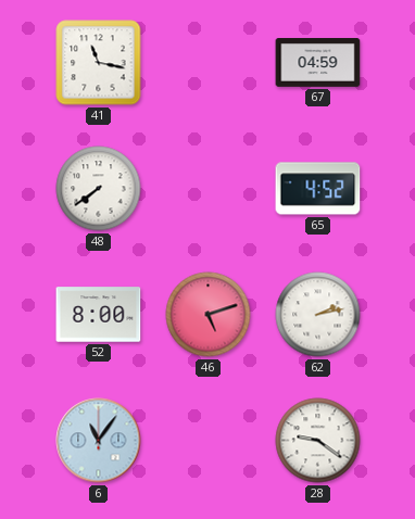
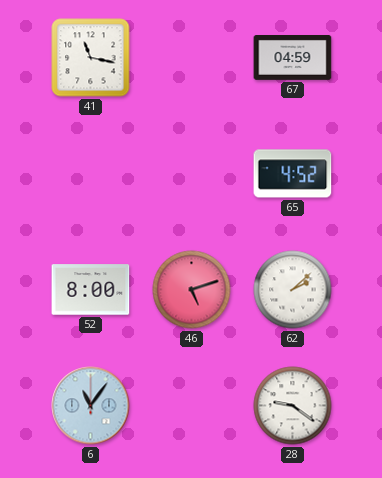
48: 7:39 -> none (99, 189)
62: 2:13 -> 2:08 (293, 290)
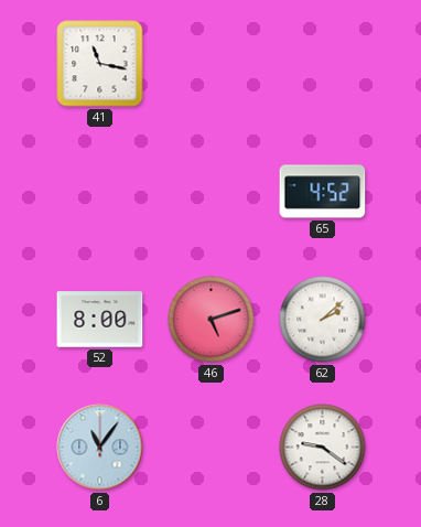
67: 04:59 -> none (293, 58)
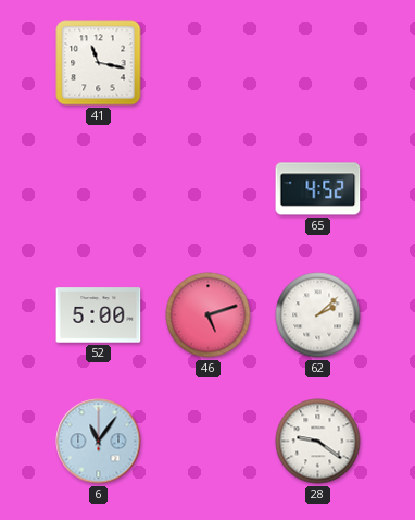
52: 8:00 -> 5:00 (99, 315)
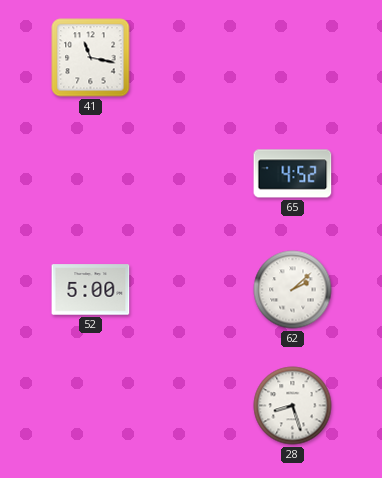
46: 5:12 -> none (209, 315)
6: 11:06 -> none (99, 442)
28: 9:21 -> 8:27 (293, 406)
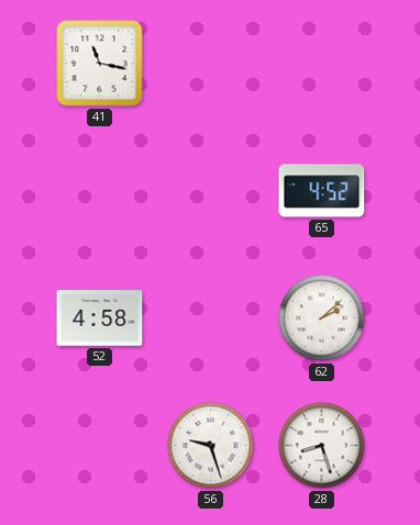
52: 5:00 -> 4:58 (100, 319)
56: none -> 9:27 (211, 446)
